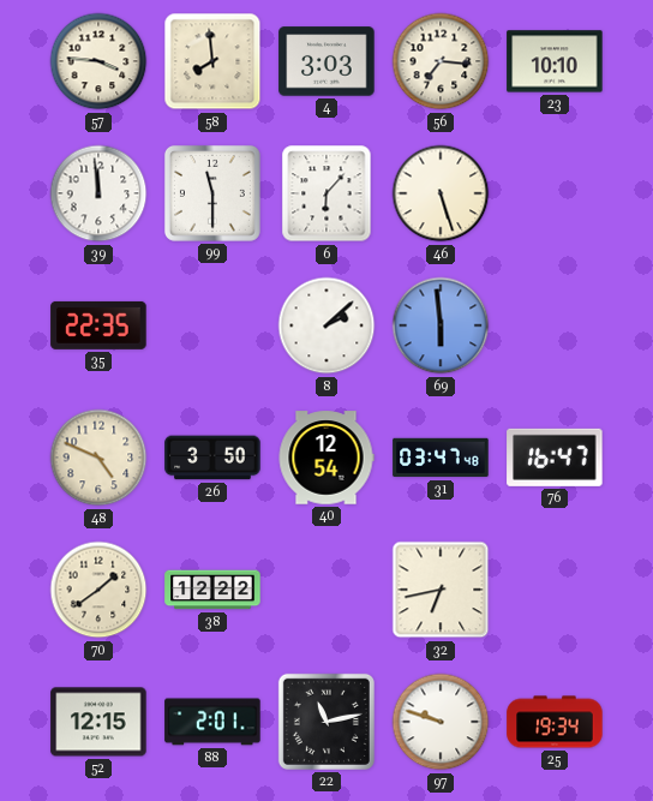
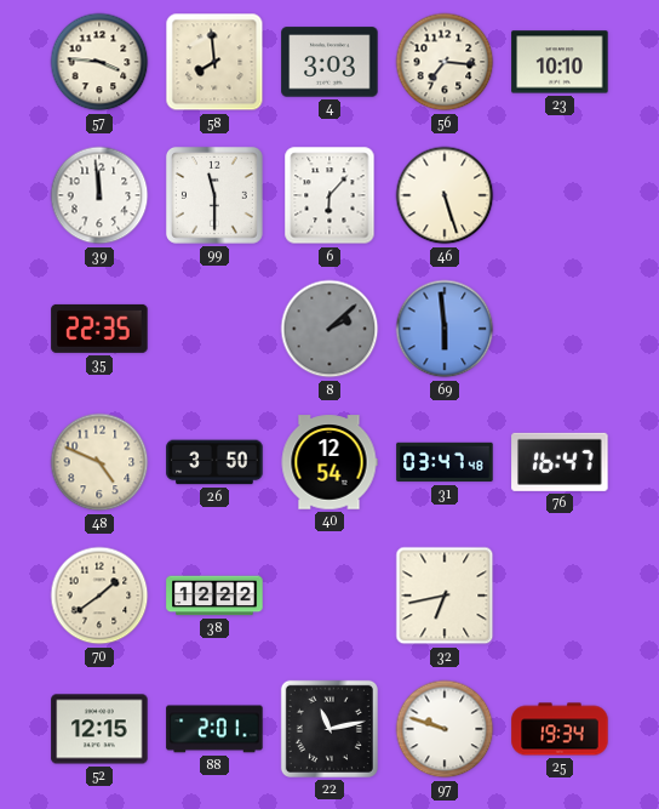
8 dial: white -> grey (329, 329)
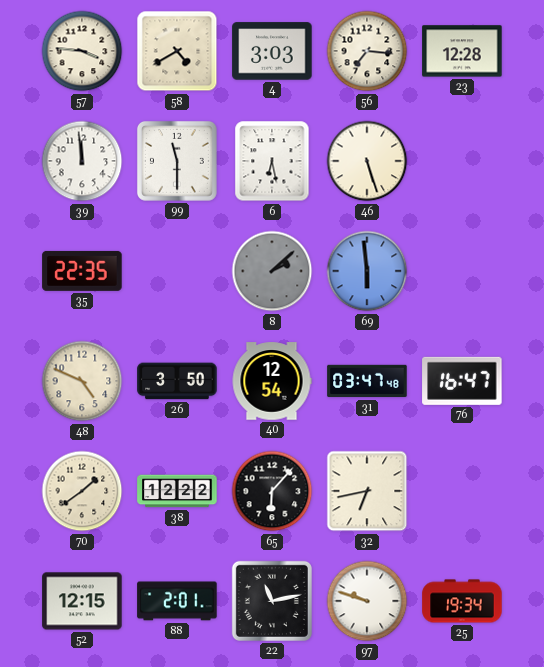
58: 7:59 -> 4:40 (177, 51)
23: 10:10 -> 12:28 (462, 51)
6: 6:07 -> 6:28 (272, 161)
65: none -> 6:07 (272, 491)
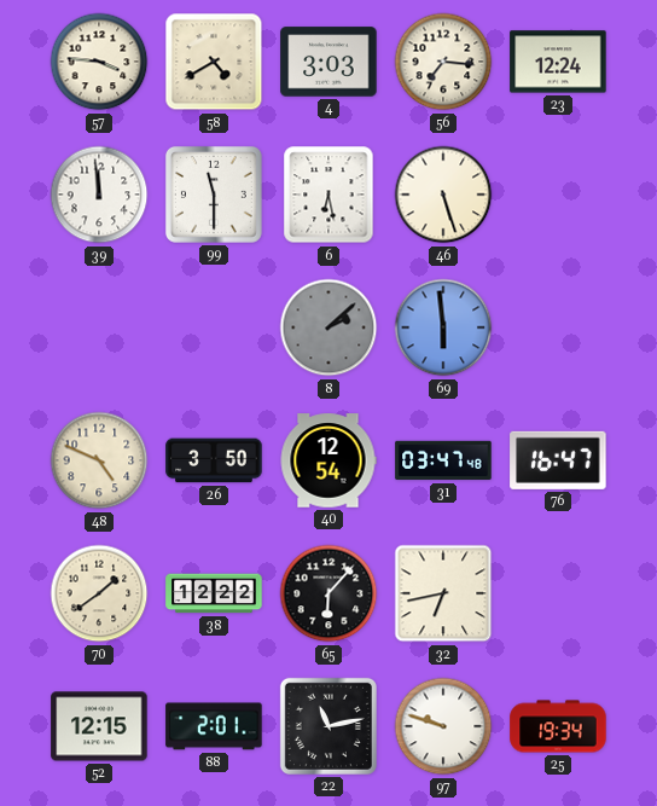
23: 12:28 -> 12:24 (558, 62)
35: 22:35 -> none (82, 271)
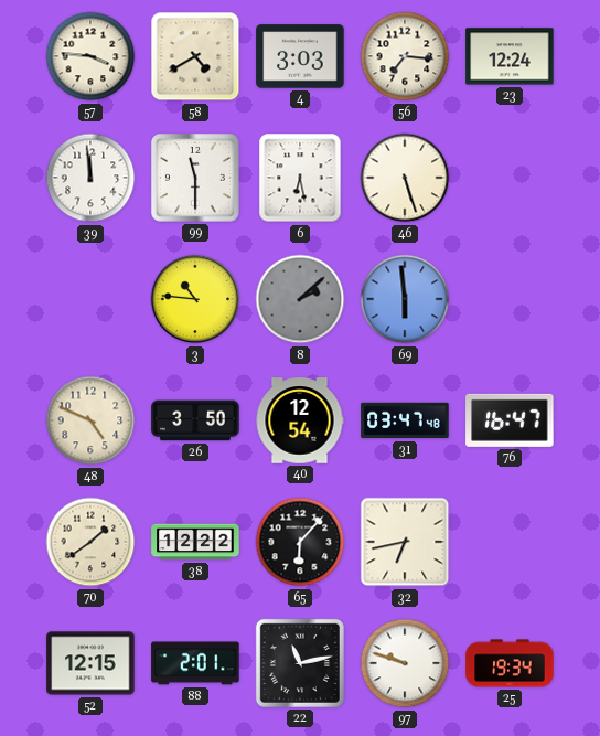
3: none -> 10:46 (195, 299)
